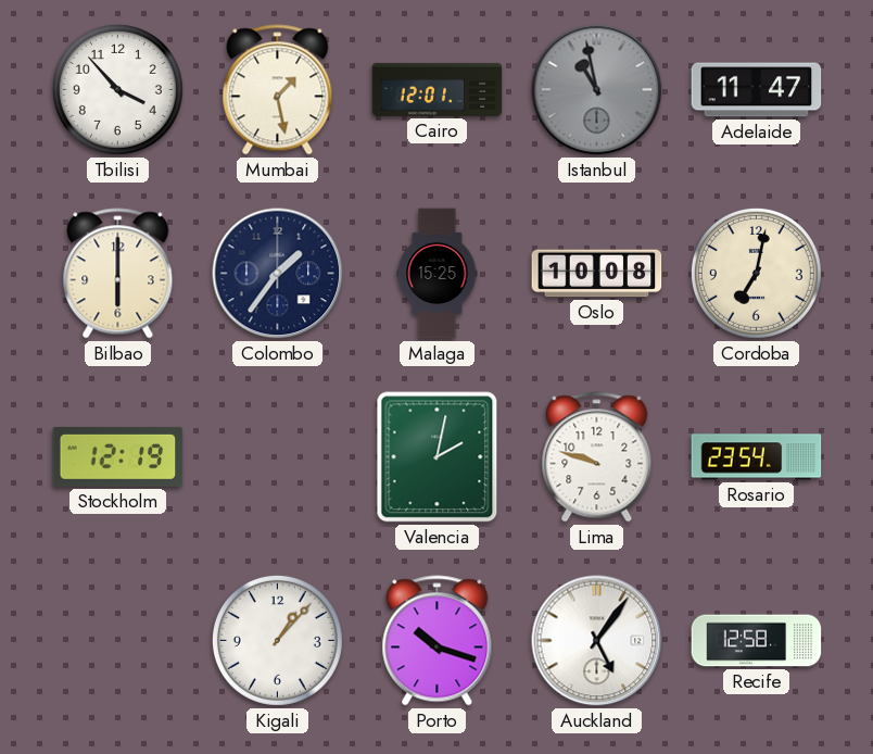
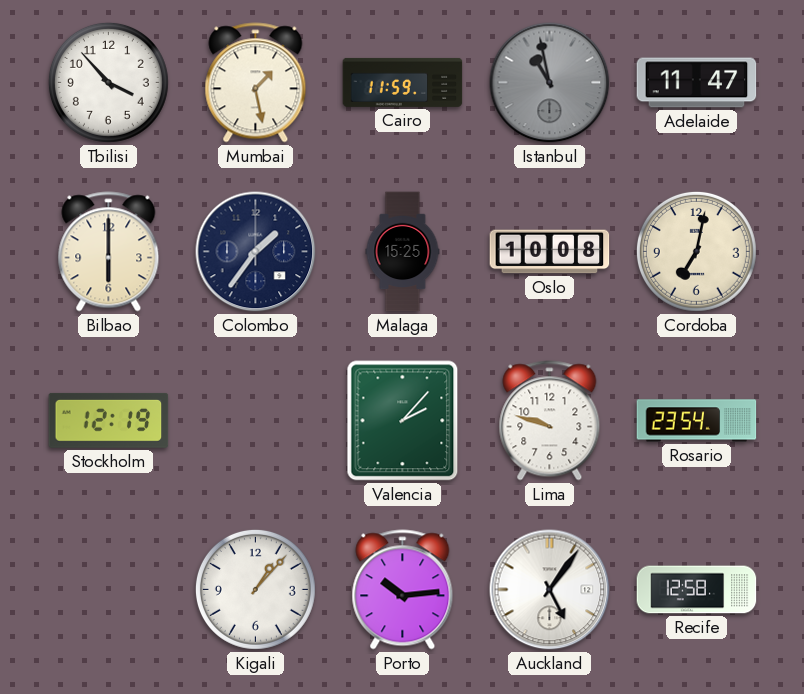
Cairo: 12:01 -> 11:59 (403, 82)
Valencia: 2:02 -> 2:07 (403, 421)
Porto: 10:18 -> 10:14 (403, 590)
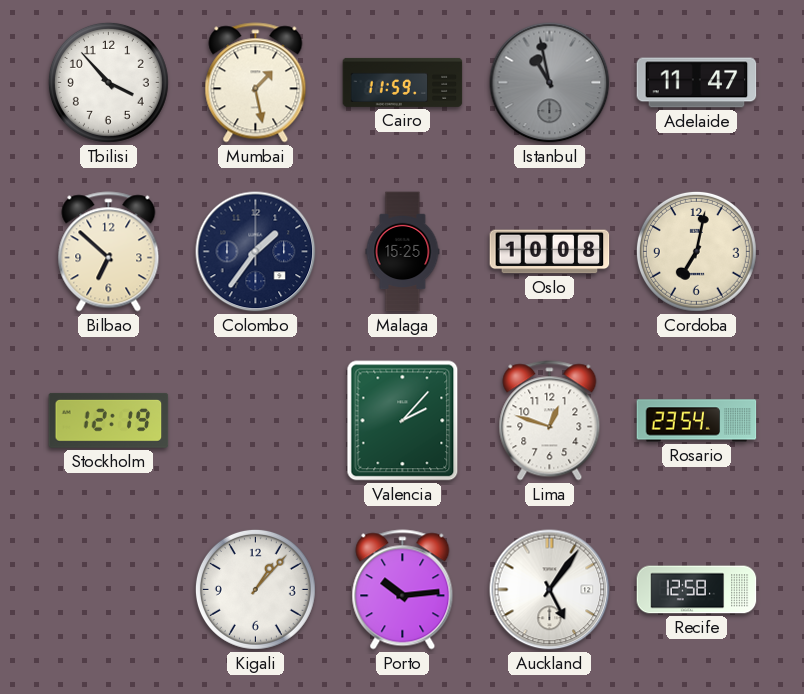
Bilbao: 6:00 -> 6:52 (109, 252)
Lima: 9:48 -> 12:48 (550, 421)
